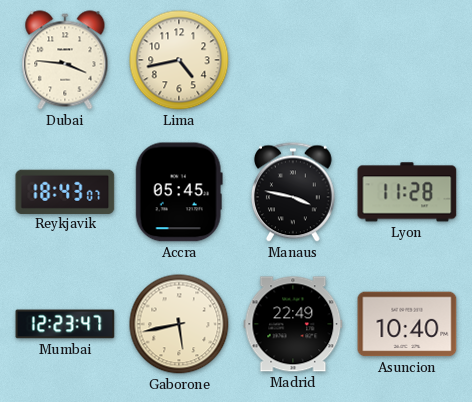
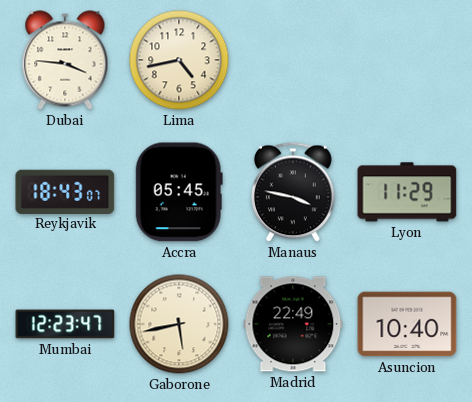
Lyon: 11:28 -> 11:29 (407, 192)
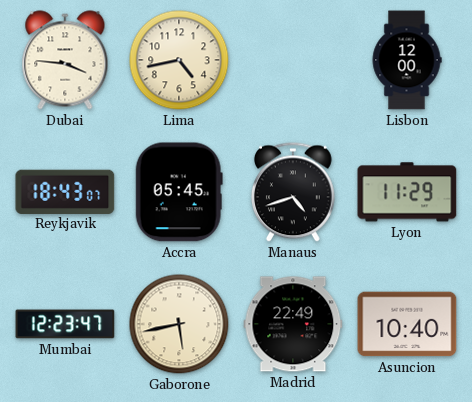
Lisbon: none -> 12:00 (407, 60)
Manaus: 3:47 -> 4:42 (293, 192)
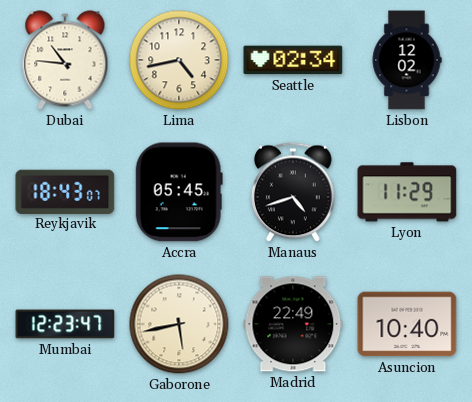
Dubai: 3:46 -> 10:46 (65, 60)
Seattle: none -> 02:34 (293, 60)
Lisbon: 12:00 -> 12:02 (407, 60)
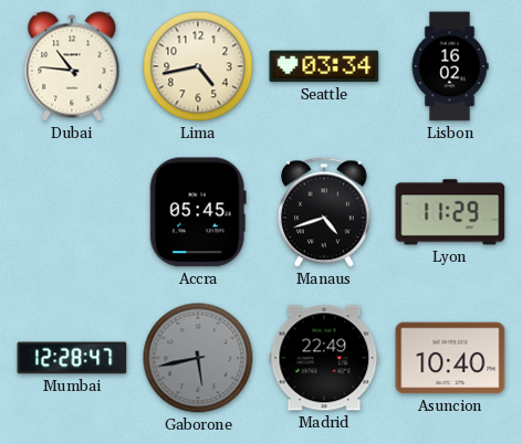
Seattle: 02:34 -> 03:34 (324, 66)
Lisbon: 12:02 -> 16:02 (450, 66)
Reykjavik: 18:43 -> none (65, 191)
Mumbai: 12:23 -> 12:28 (72, 358)
Gaborone dial: cream -> grey (198, 358)
